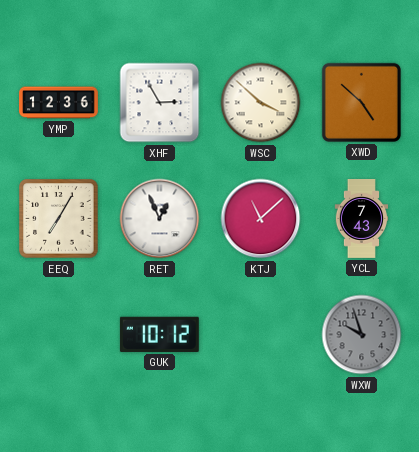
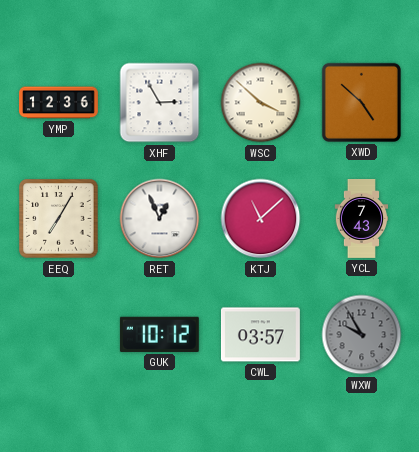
CWL: none -> 03:57 (260, 335)
WXW: 9:57 -> 9:55 (362, 335)
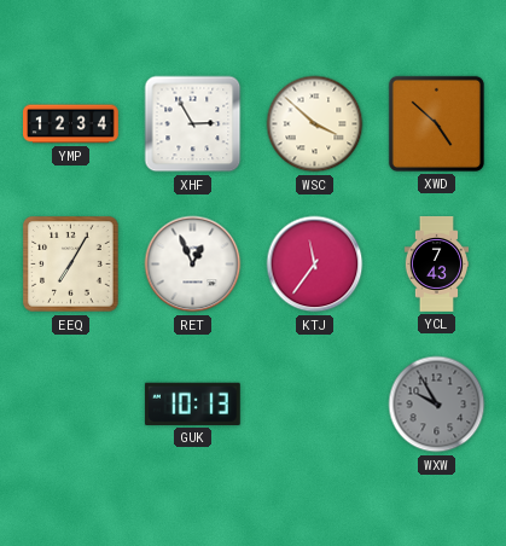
YMP: 12:36 -> 12:34 (71, 124)
KTJ: 11:08 -> 11:36 (315, 265)
GUK: 10:12 -> 10:13 (192, 403)
CWL: 03:57 -> none (260, 335)
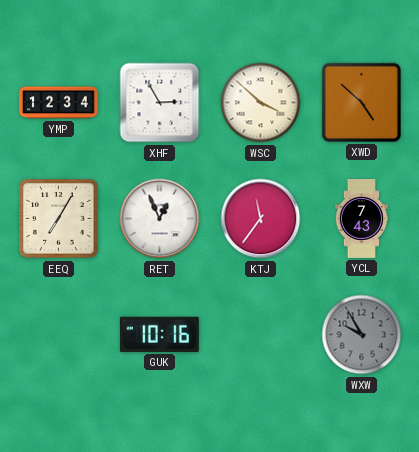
GUK: 10:13 -> 10:16 (159, 334)
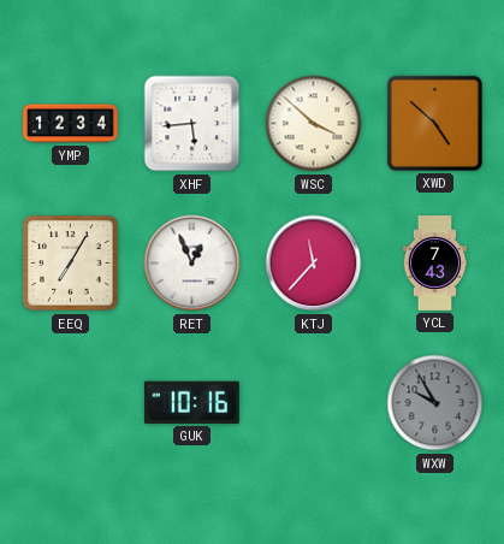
XHF: 2:55 -> 5:44 (192, 124)
KTJ: 11:36 -> 11:37 (314, 264)
